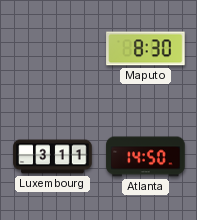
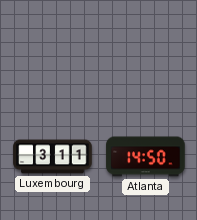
Maputo: 8:30 -> none (146, 49)
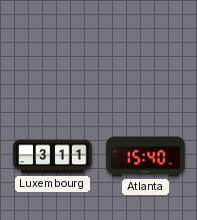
Atlanta: 14:50 -> 15:40 (146, 157)
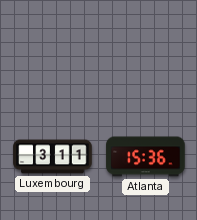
Atlanta: 15:40 -> 15:36 (146, 157)
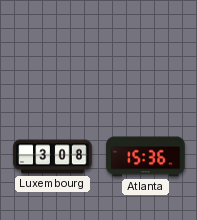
Luxembourg: 3:11 -> 3:08 (53, 157)
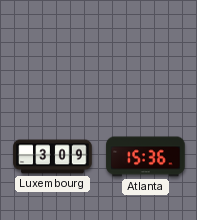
Luxembourg: 3:08 -> 3:09 (53, 157)
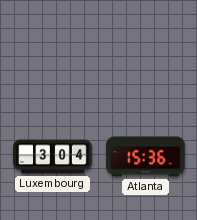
Luxembourg: 3:09 -> 3:04 (53, 157)
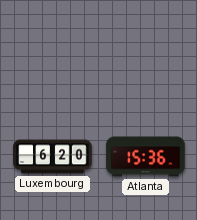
Luxembourg: 3:04 -> 6:20 (53, 157)
